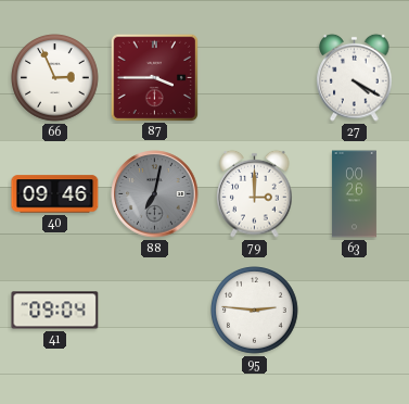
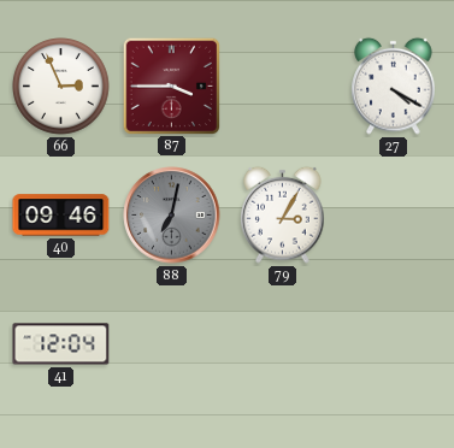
79: 3:00 -> 3:05 (283, 214)
63: 00:26 -> none (354, 194)
41: 09:04 -> 12:04 (61, 344)
95: 2:46 -> none (255, 311)
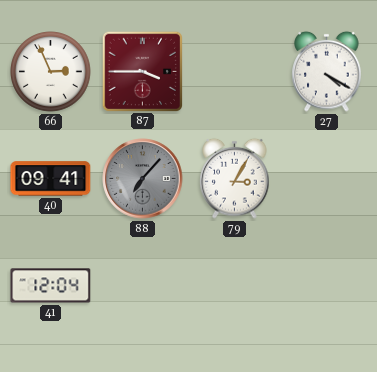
40: 09:46 -> 09:41 (51, 179)
88: 7:02 -> 7:07 (143, 179)
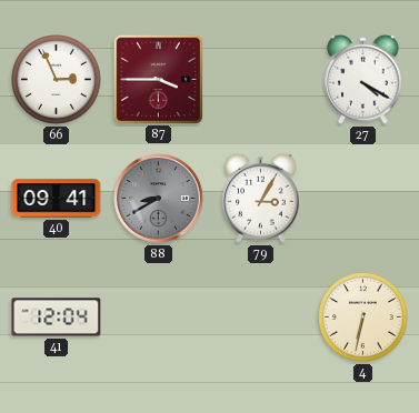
88: 7:07 -> 8:40 (159, 199)
4: none -> 6:32 (363, 318)
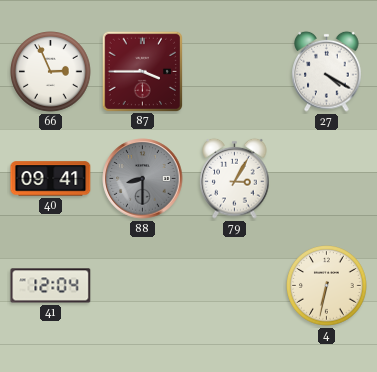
88: 8:40 -> 8:30 (143, 179)
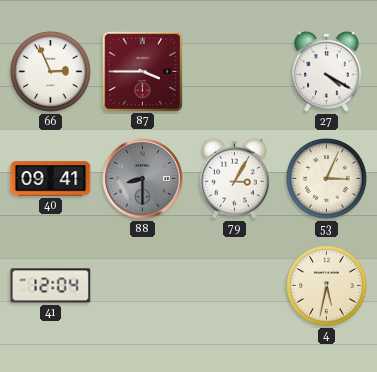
53: none -> 3:04 (327, 179)
4: 6:32 -> 5:32 (327, 286)
